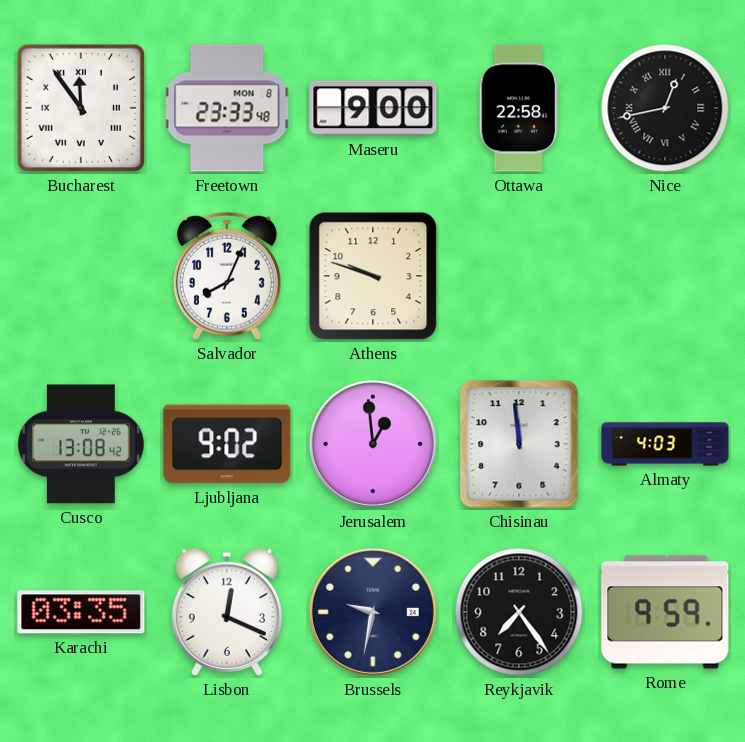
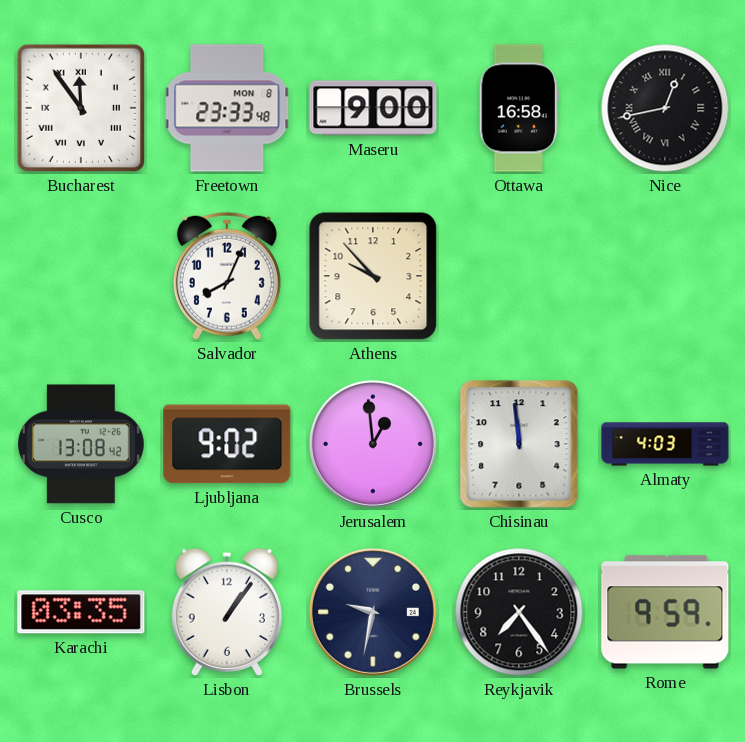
Ottawa: 22:58 -> 16:58 (519, 108)
Athens: 9:48 -> 9:53 (373, 276)
Lisbon: 12:19 -> 1:06 (227, 612)
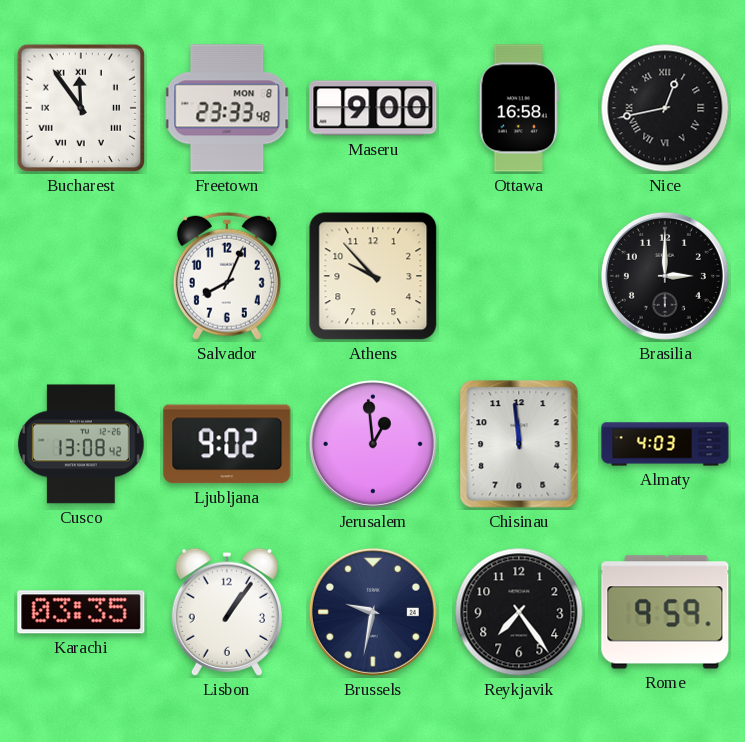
Brasilia: none -> 3:00 (665, 276)
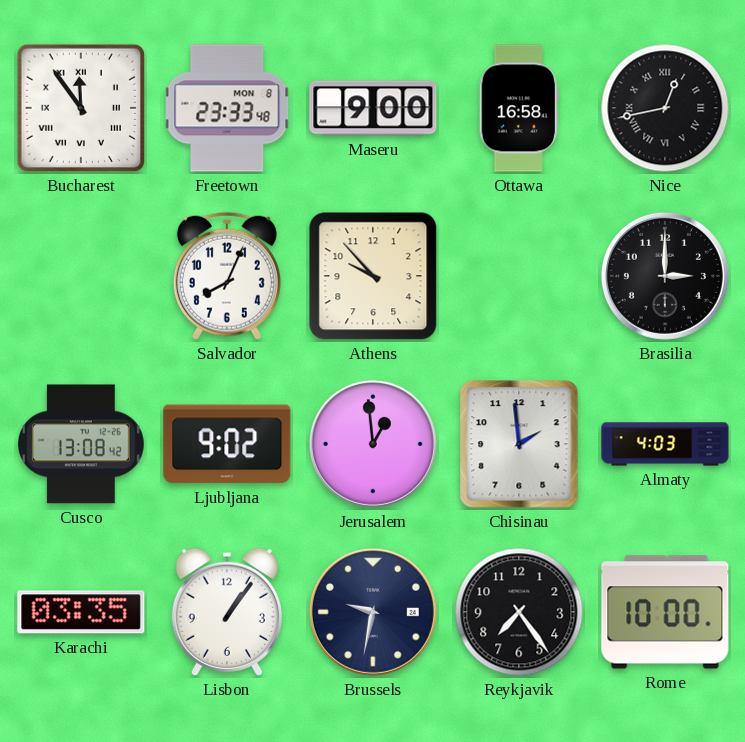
Chisinau: 11:59 -> 1:59 (519, 444)
Rome: 9:59 -> 10:00 (665, 612)
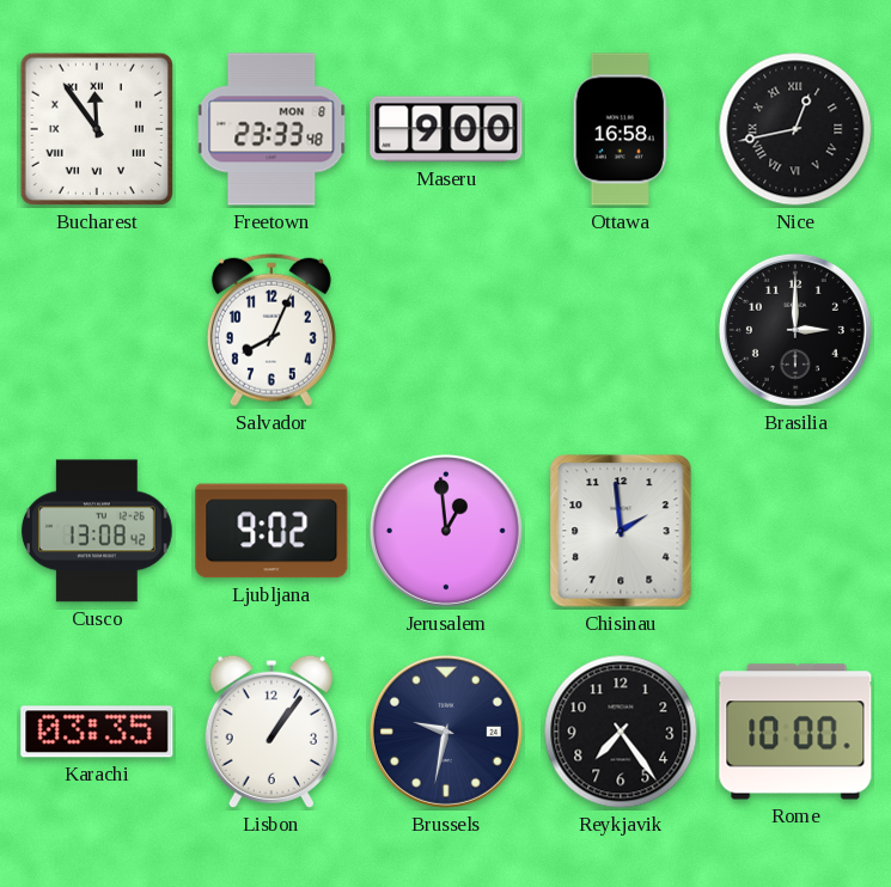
Athens: 9:53 -> none (373, 276)
Almaty: 4:03 -> none (665, 444)
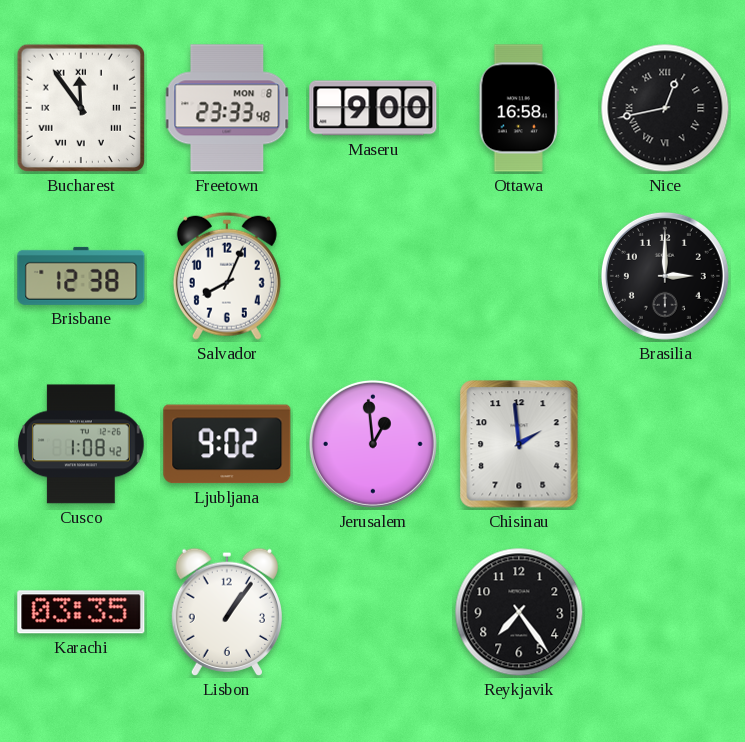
Brisbane: none -> 12:38 (81, 276)
Cusco: 13:08 -> 1:08 (81, 444)
Brussels: 9:32 -> none (446, 732)
Rome: 10:00 -> none (795, 732)
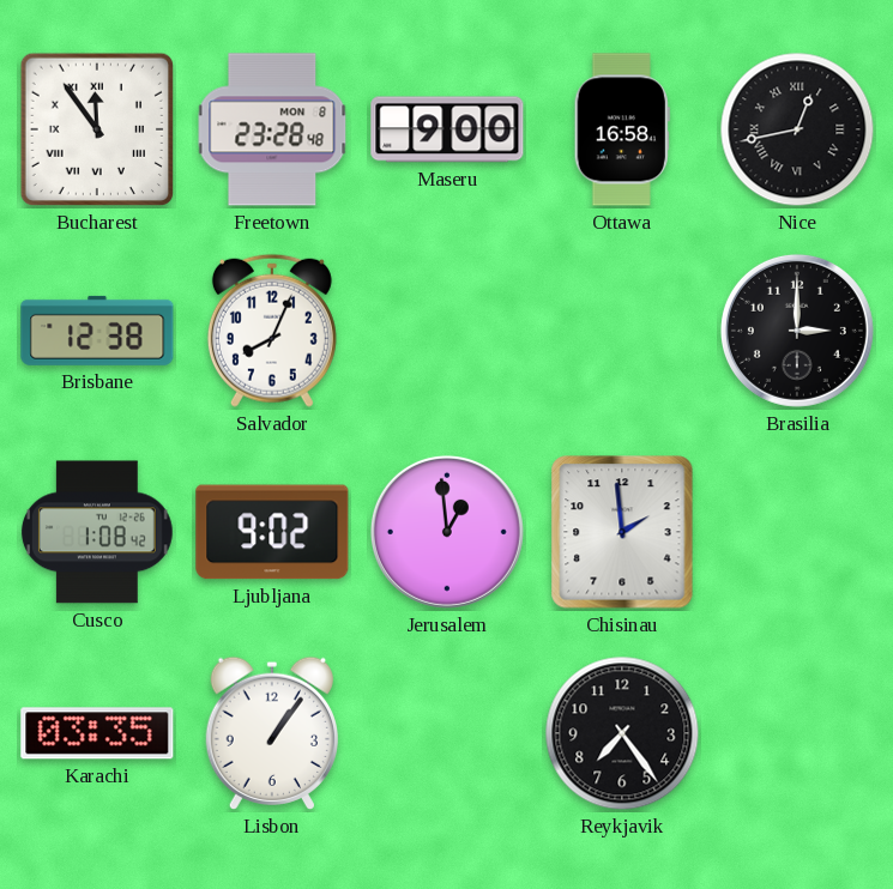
Freetown: 23:33 -> 23:28 (272, 129)
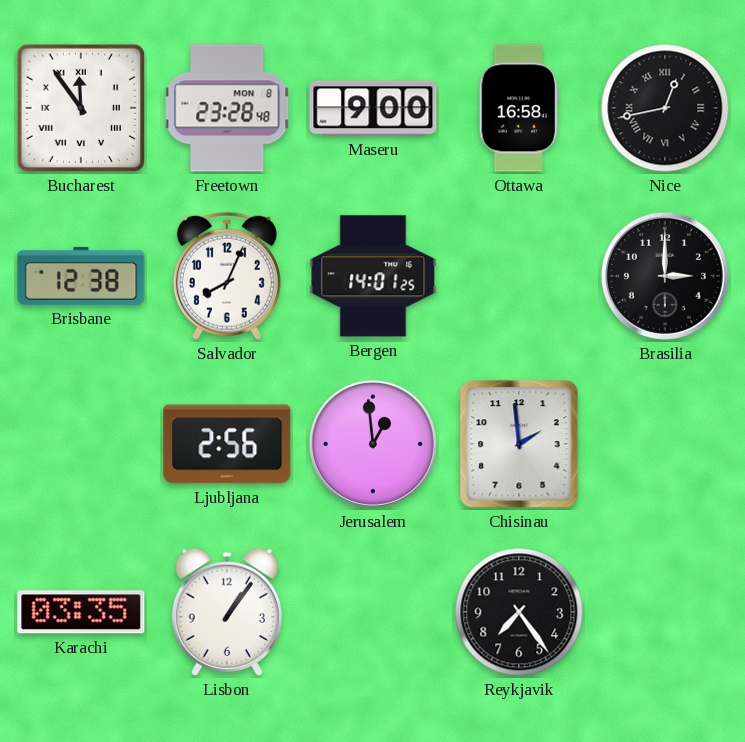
Bergen: none -> 14:01 (373, 276)
Cusco: 1:08 -> none (97, 532)
Ljubljana: 9:02 -> 2:56 (227, 444)
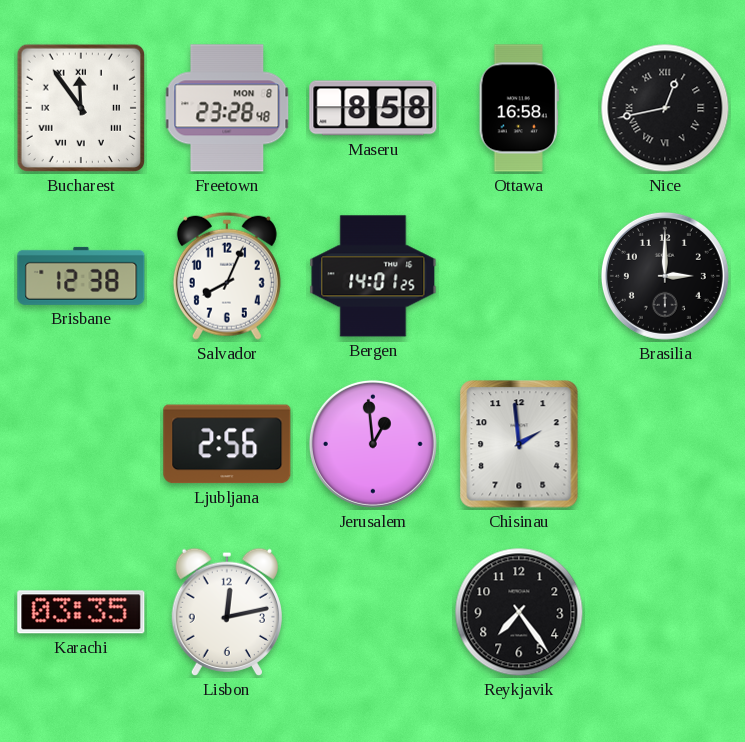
Maseru: 9:00 -> 8:58 (373, 108)
Lisbon: 1:06 -> 12:13 (227, 612)
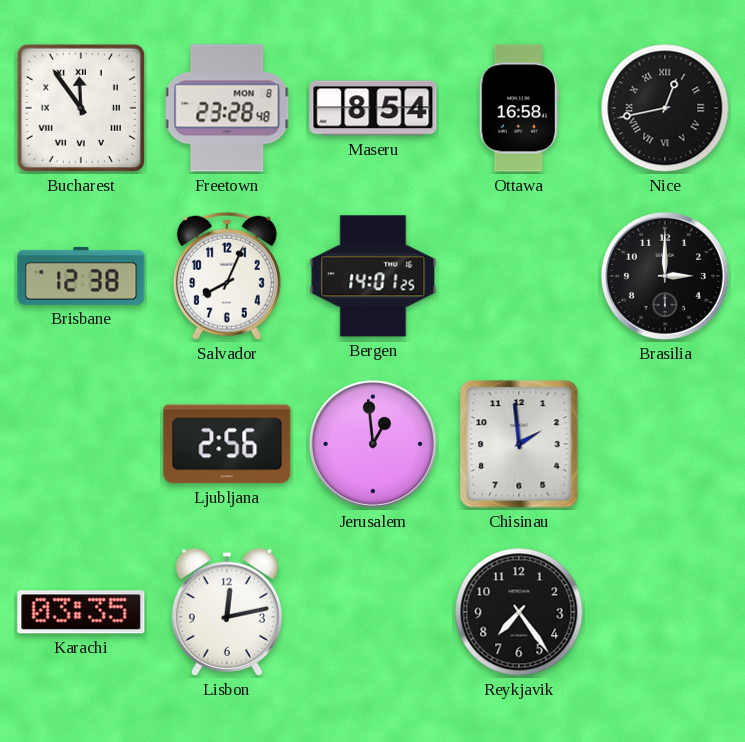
Maseru: 8:58 -> 8:54 (373, 108)
